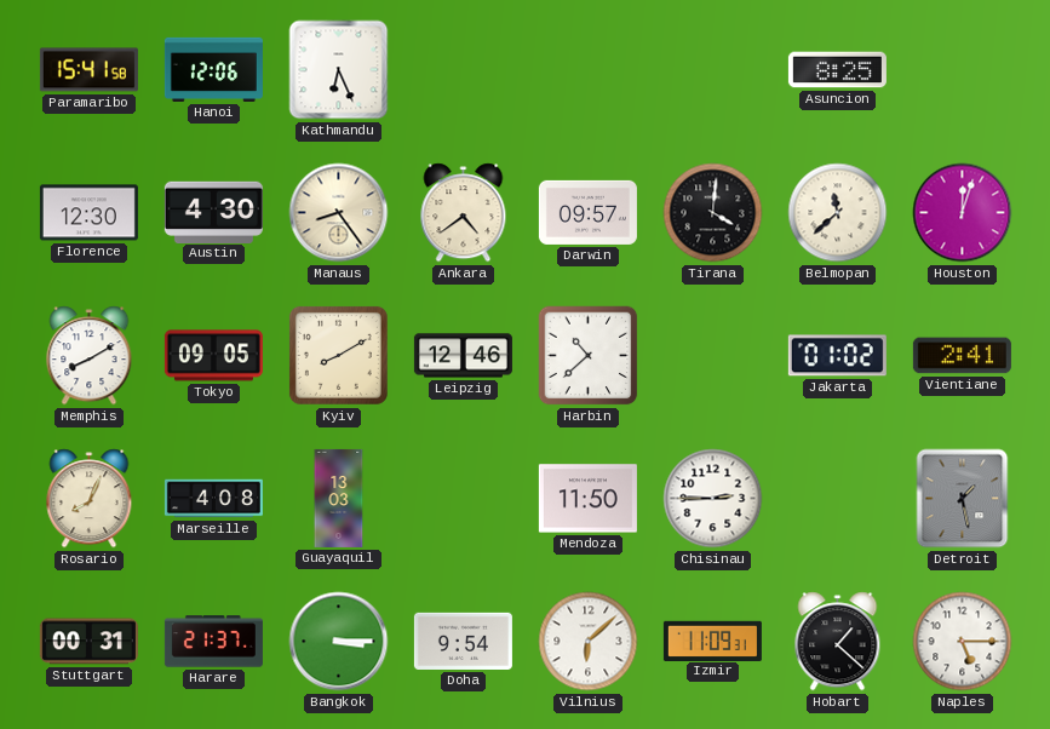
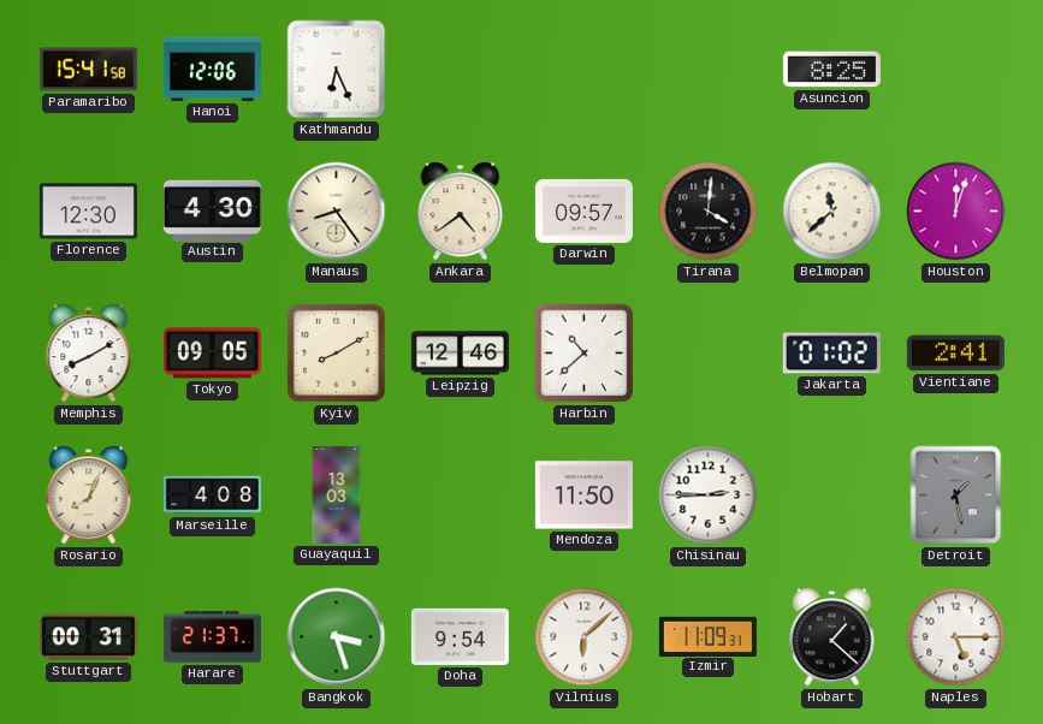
Bangkok: 3:15 -> 3:27 (337, 637)
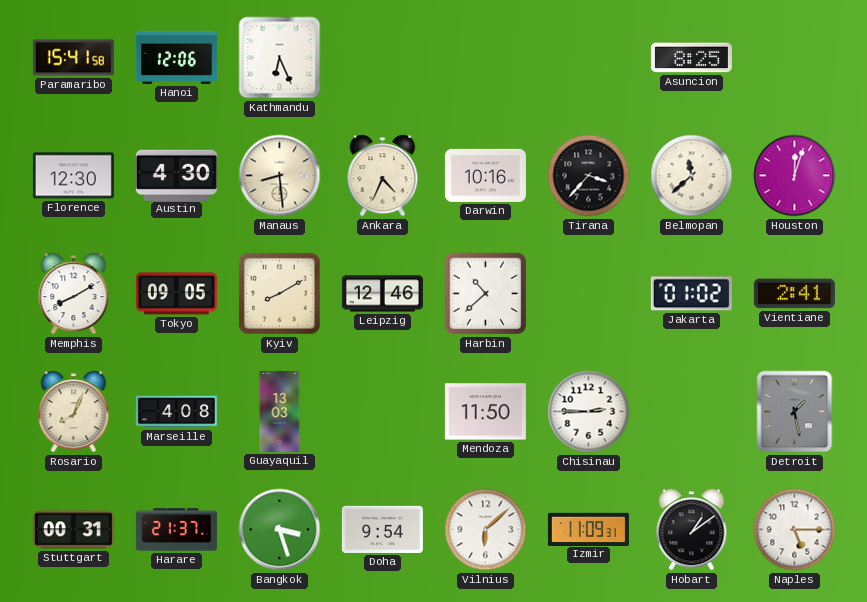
Manaus: 8:24 -> 8:29 (280, 176)
Ankara: 4:39 -> 4:34 (383, 176)
Darwin: 09:57 -> 10:16 (485, 175)
Tirana: 4:01 -> 3:37 (589, 176)
Hobart: 1:22 -> 1:09 (692, 530)
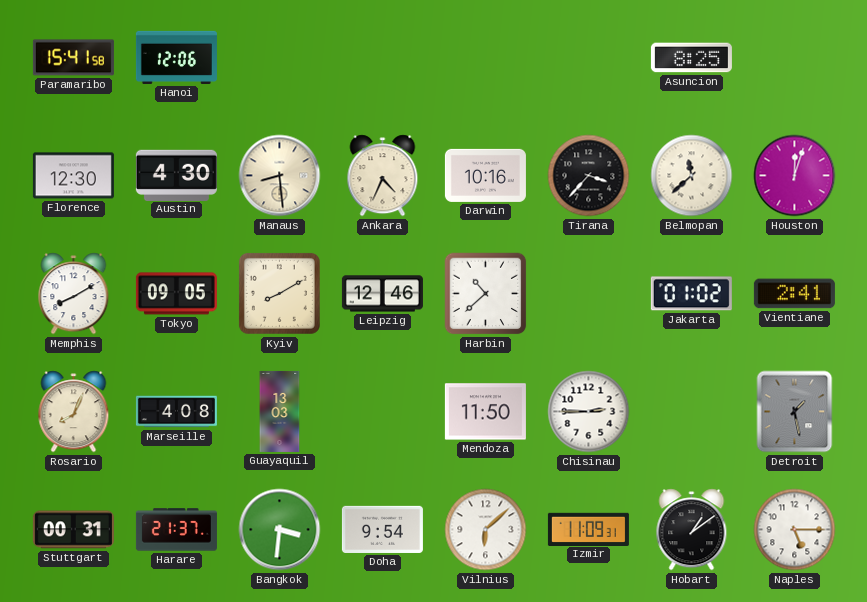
Kathmandu: 6:26 -> none (280, 58)
Bangkok: 3:27 -> 3:31 (280, 530)
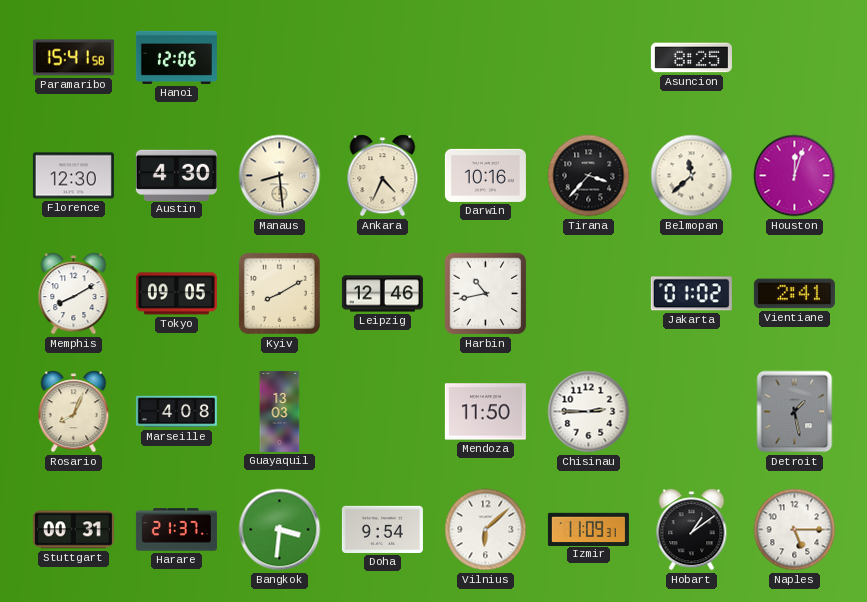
Harbin: 10:38 -> 10:43 (486, 294)
